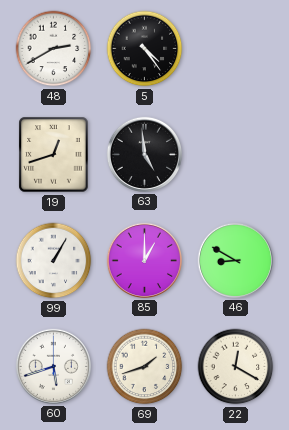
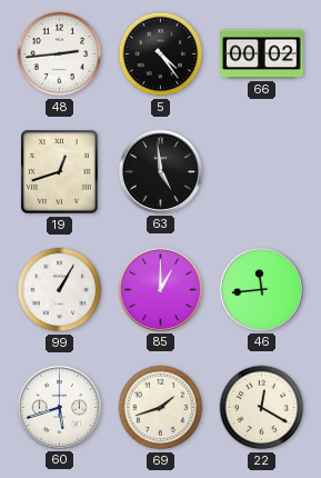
48: 2:40 -> 2:44 (60, 54)
66: none -> 00:02 (262, 54)
46: 8:50 -> 11:44 (261, 289)
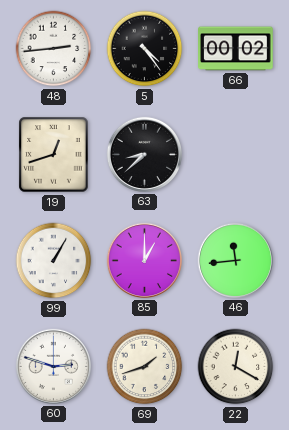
63: 4:59 -> 8:38 (144, 154)
60: 5:42 -> 2:48 (53, 366)
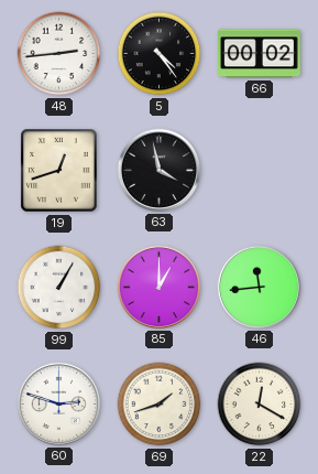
63: 8:38 -> 3:58 (158, 170)
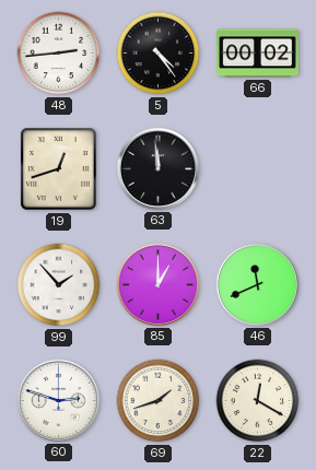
63: 3:58 -> 11:59 (157, 168)
99: 1:05 -> 1:53 (59, 285)
46: 11:44 -> 11:41 (257, 284)
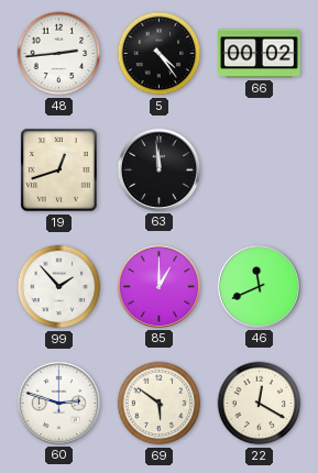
69: 1:42 -> 5:51 (160, 404)
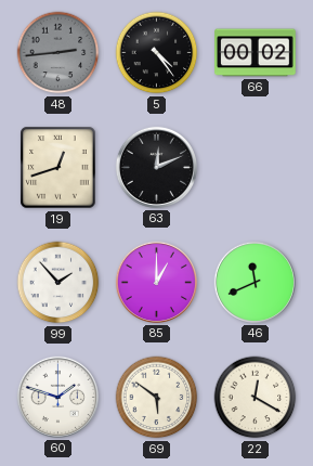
48 dial: white -> grey (58, 53)
63: 11:59 -> 12:11 (156, 167)
60: 2:48 -> 1:48 (57, 397)
